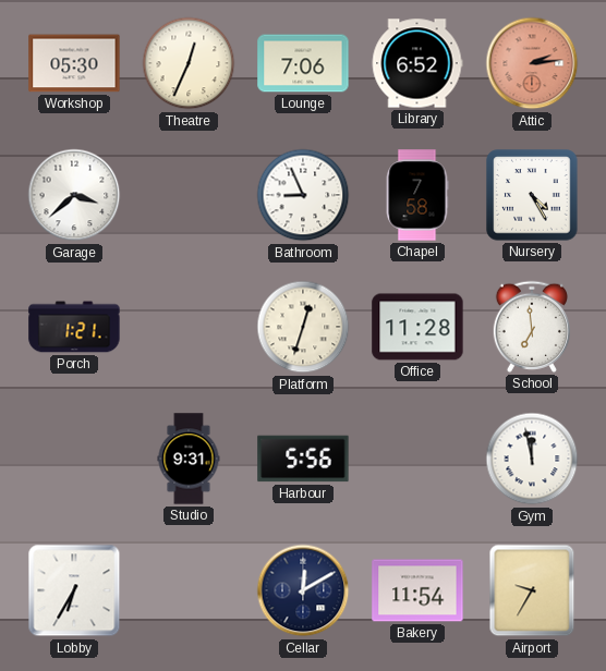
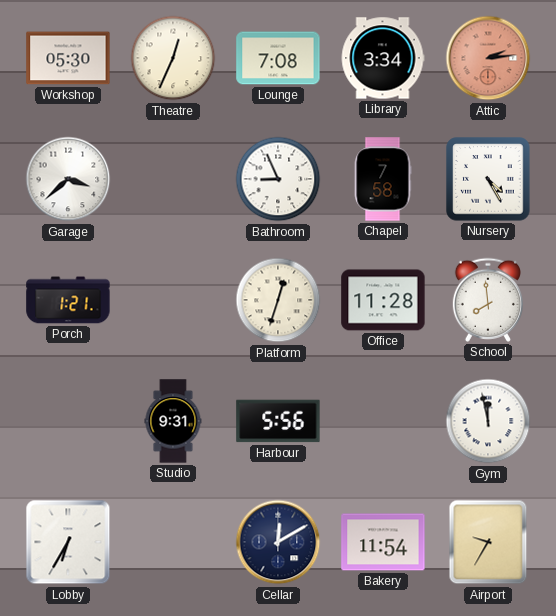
Lounge: 7:06 -> 7:08 (278, 58)
Library: 6:52 -> 3:34 (383, 58)
School: 6:59 -> 7:59 (487, 300)
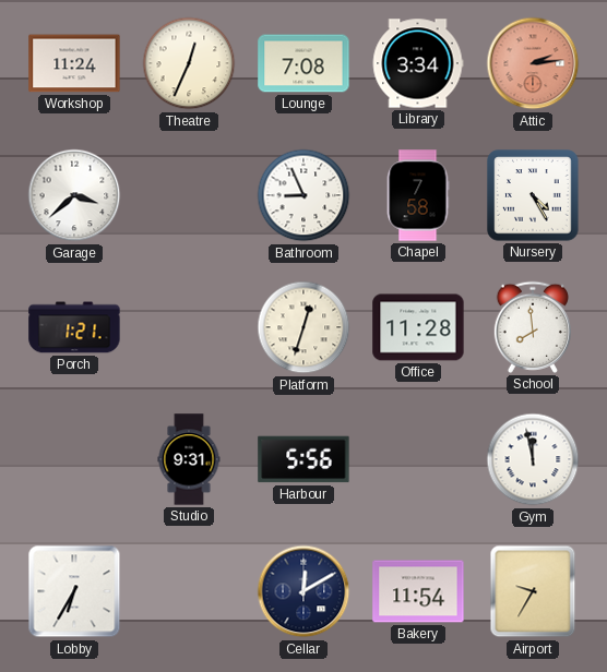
Workshop: 05:30 -> 11:24 (74, 63)
